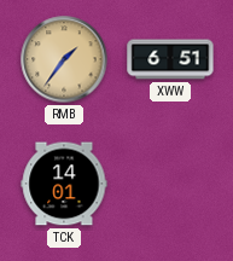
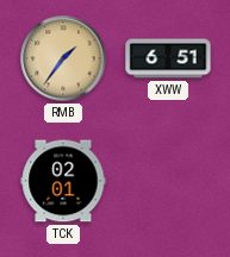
TCK: 14:01 -> 02:01 (63, 181)
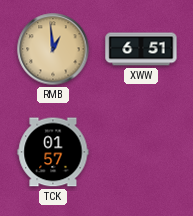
RMB: 1:36 -> 12:59 (53, 49)
TCK: 02:01 -> 01:57 (53, 152)
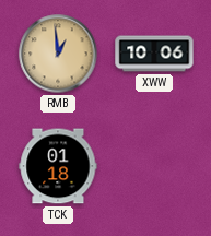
XWW: 6:51 -> 10:06 (154, 54)
TCK: 01:57 -> 01:18 (58, 166)
